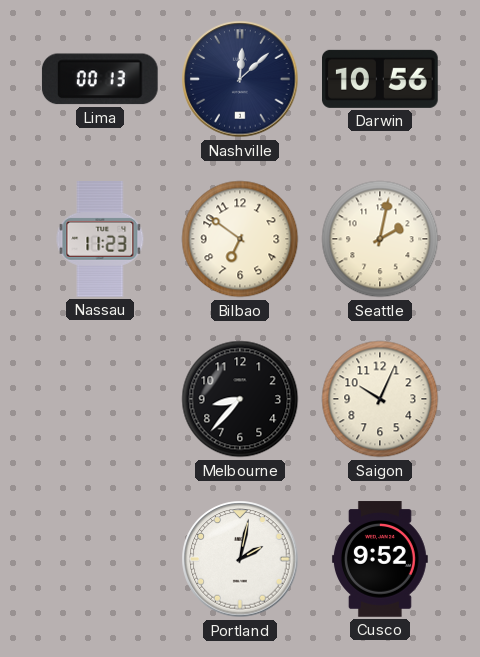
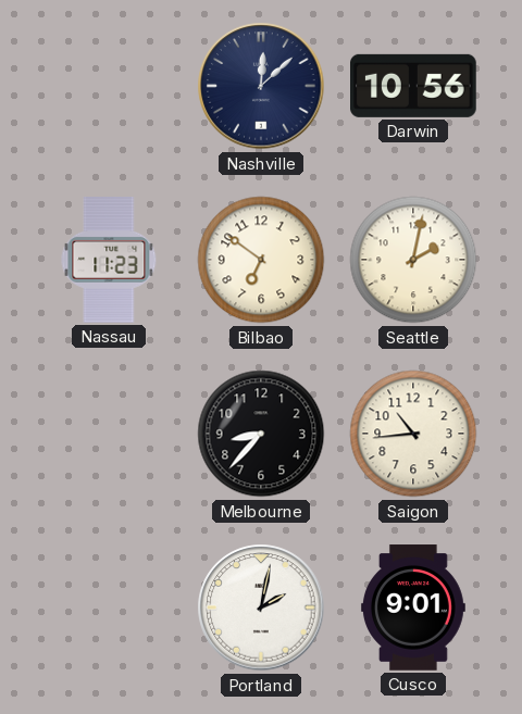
Lima: 00:13 -> none (100, 79)
Saigon: 10:04 -> 10:44 (413, 434)
Cusco: 9:52 -> 9:01 (413, 607)
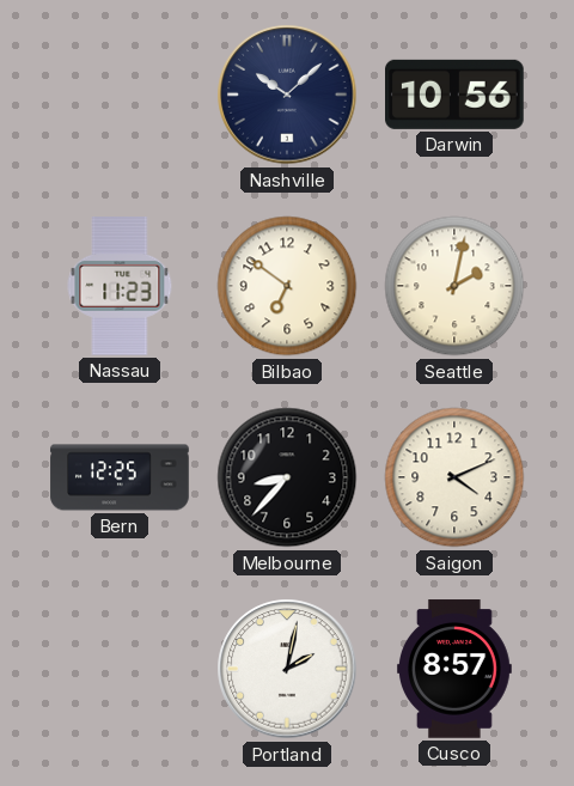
Nashville: 12:08 -> 10:08 (287, 95)
Bern: none -> 12:25 (120, 477)
Saigon: 10:44 -> 4:11 (454, 477)
Cusco: 9:01 -> 8:57 (454, 669)
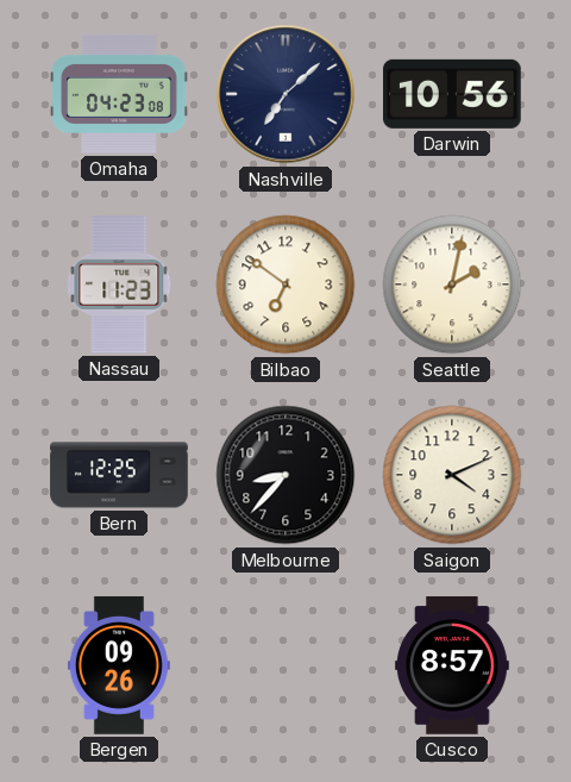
Omaha: none -> 04:23 (119, 94)
Nashville: 10:08 -> 7:08 (285, 94)
Bergen: none -> 09:26 (119, 665)
Portland: 2:02 -> none (287, 669)
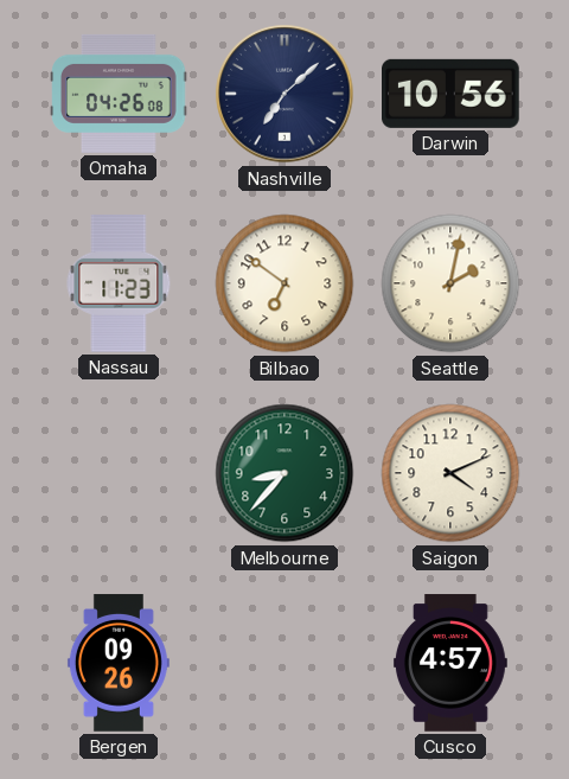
Omaha: 04:23 -> 04:26 (119, 94)
Bern: 12:25 -> none (119, 475)
Melbourne dial: black -> green (284, 473)
Cusco: 8:57 -> 4:57 (450, 663)
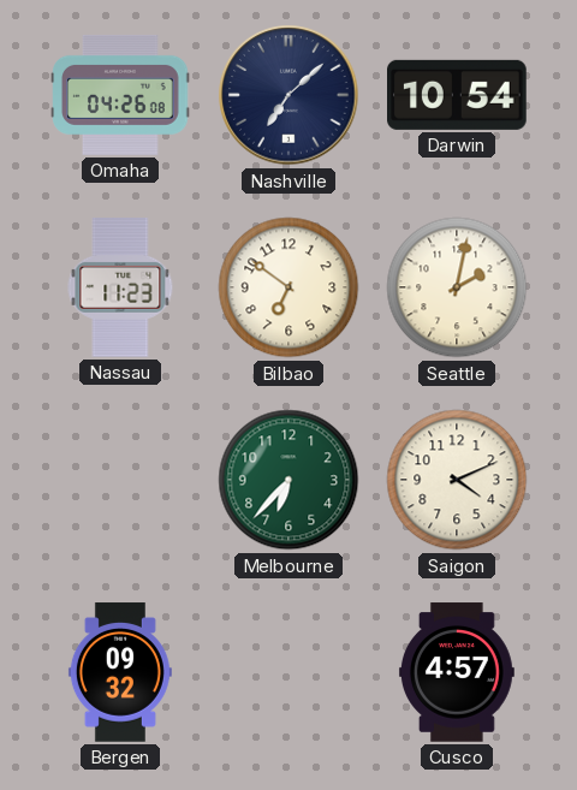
Darwin: 10:56 -> 10:54 (458, 95)
Melbourne: 8:37 -> 6:37 (288, 480)
Bergen: 09:26 -> 09:32 (120, 672)
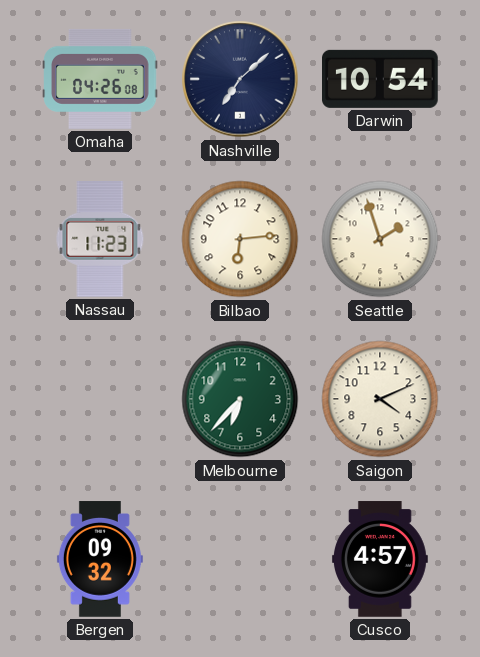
Bilbao: 6:51 -> 6:14 (240, 239)
Seattle: 2:02 -> 1:57 (380, 239)
